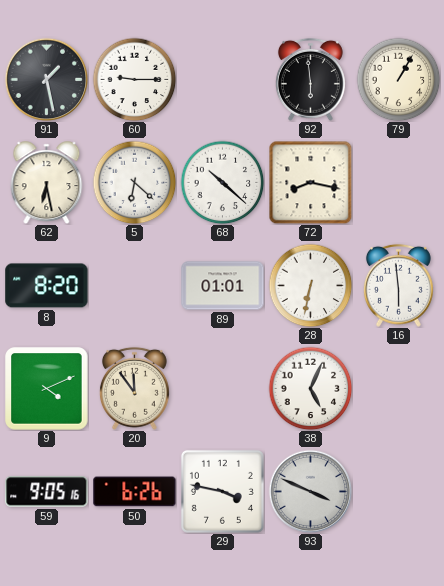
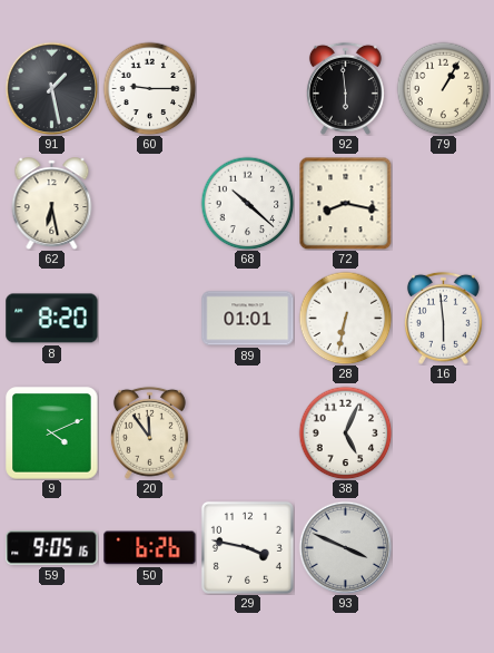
5: 6:22 -> none (134, 182)
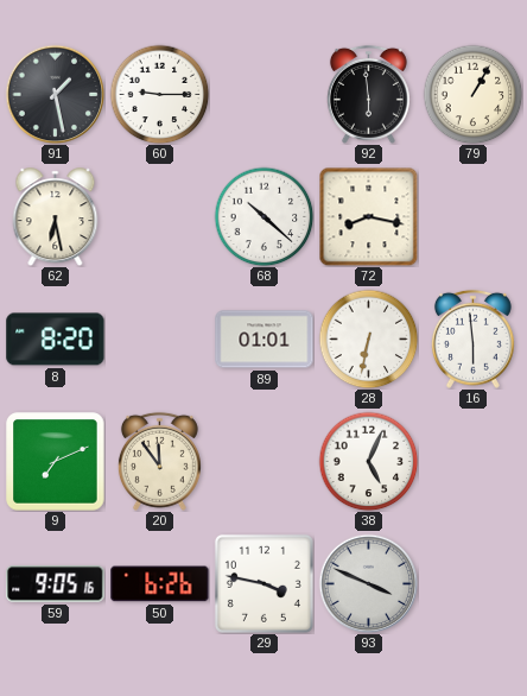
9: 4:11 -> 7:11 (56, 462)
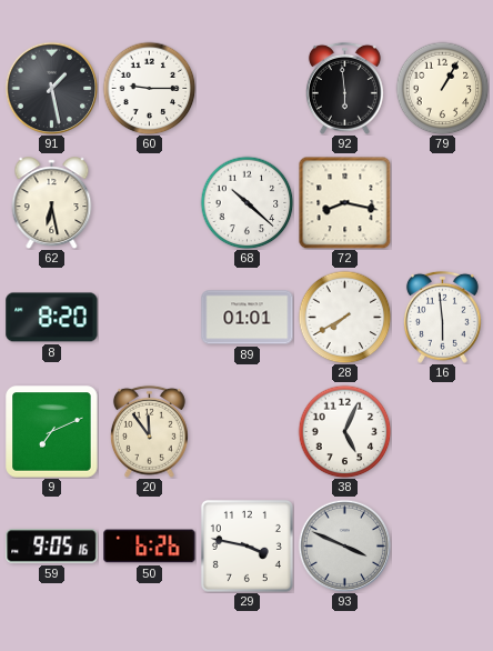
28: 6:32 -> 7:40 (344, 317)
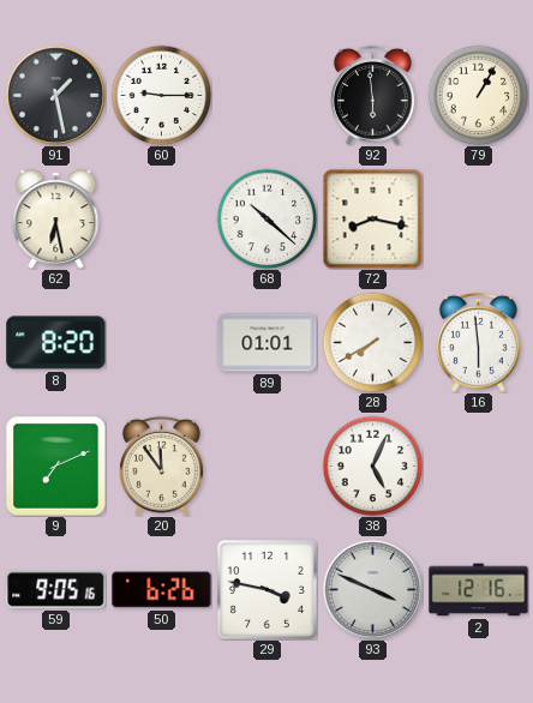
2: none -> 12:16 (479, 590)
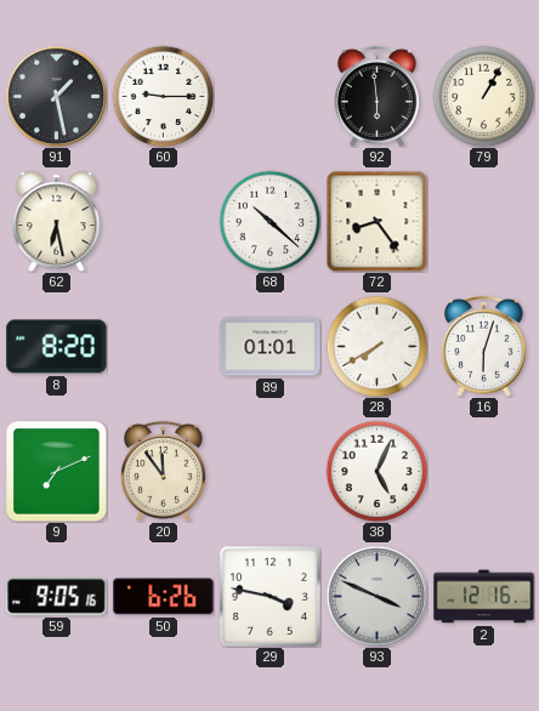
72: 8:17 -> 8:24 (376, 221)
16: 5:59 -> 6:03 (483, 346)
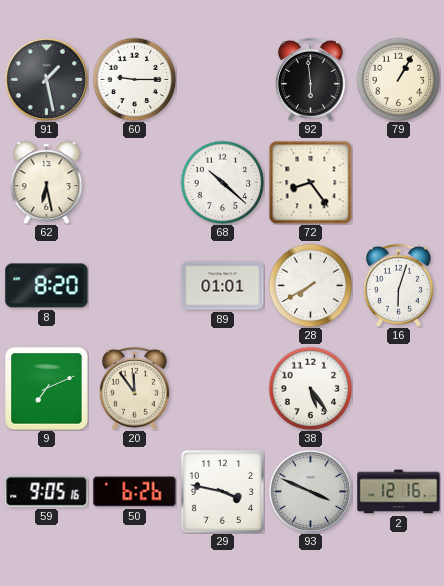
38: 5:04 -> 5:24 (310, 388)
